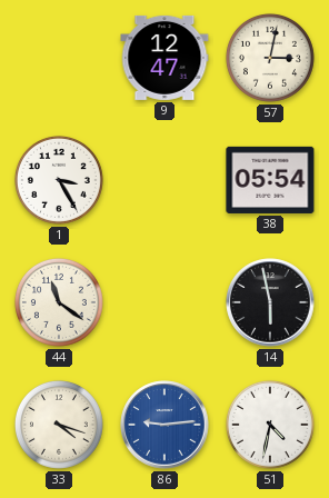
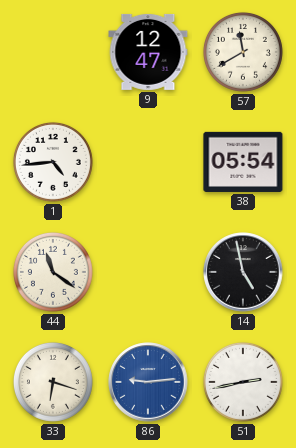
57: 3:02 -> 11:40 (243, 52)
1: 3:25 -> 4:44 (53, 162)
14: 5:58 -> 4:58 (243, 272)
33: 4:18 -> 6:18 (53, 382)
51: 4:32 -> 2:43 (243, 382)
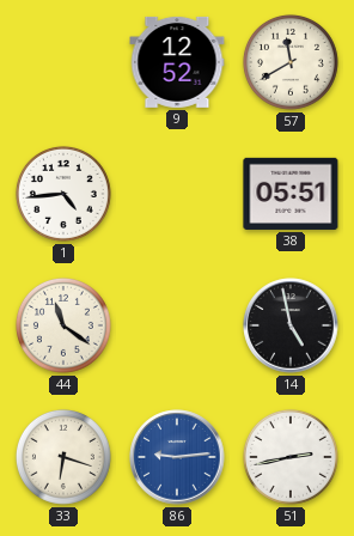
9: 12:47 -> 12:52 (177, 62)
38: 05:54 -> 05:51 (291, 194)
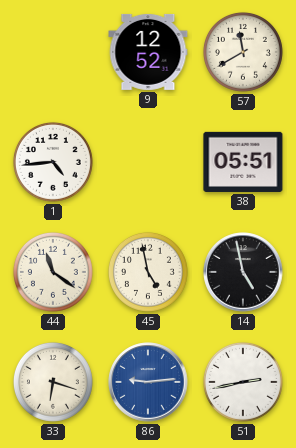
45: none -> 4:58 (148, 272)
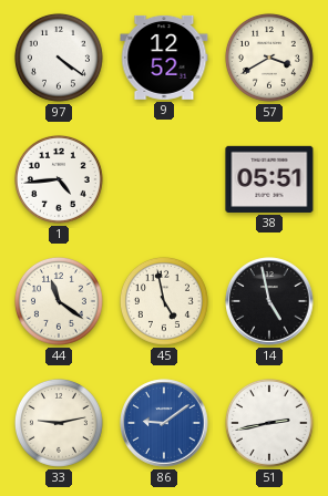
97: none -> 4:21 (59, 58)
57: 11:40 -> 3:40 (269, 58)
33: 6:18 -> 9:13 (59, 423)
86: 9:14 -> 9:09 (164, 423)
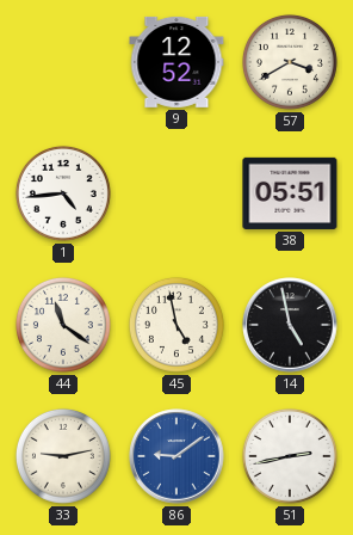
97: 4:21 -> none (59, 58)
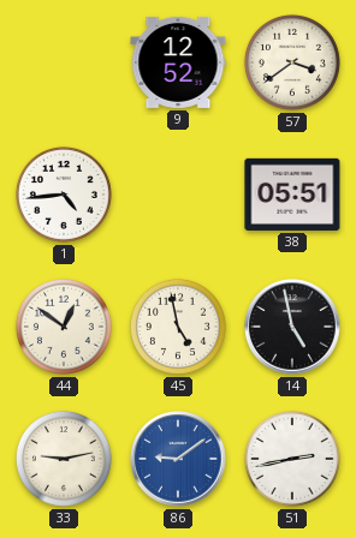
57: 3:40 -> 3:39 (292, 62)
44: 11:21 -> 12:51 (64, 327)
